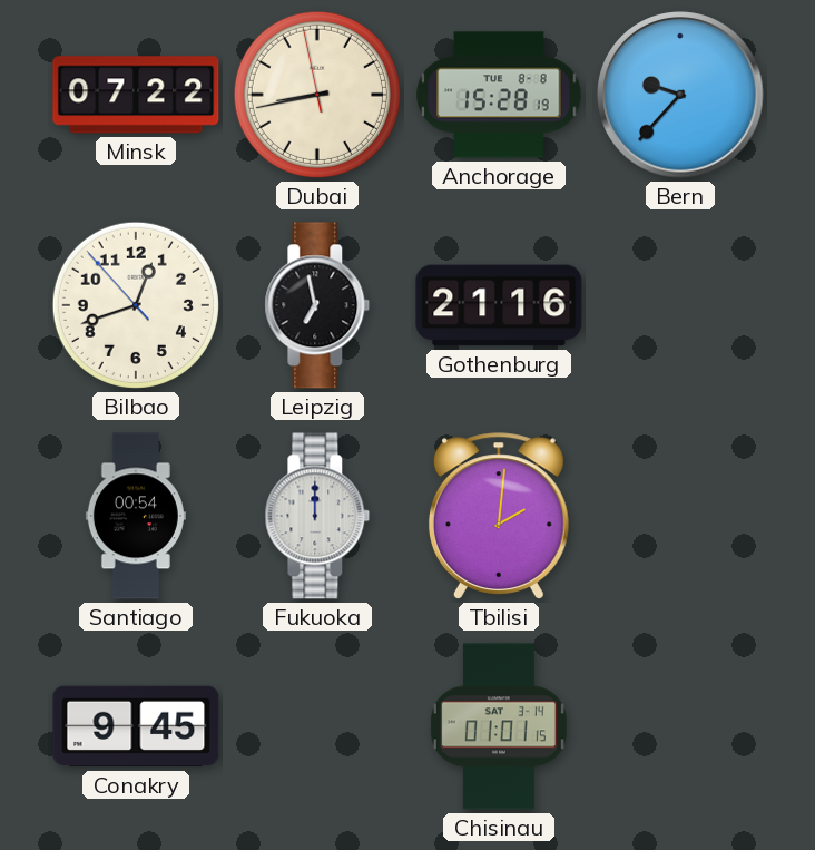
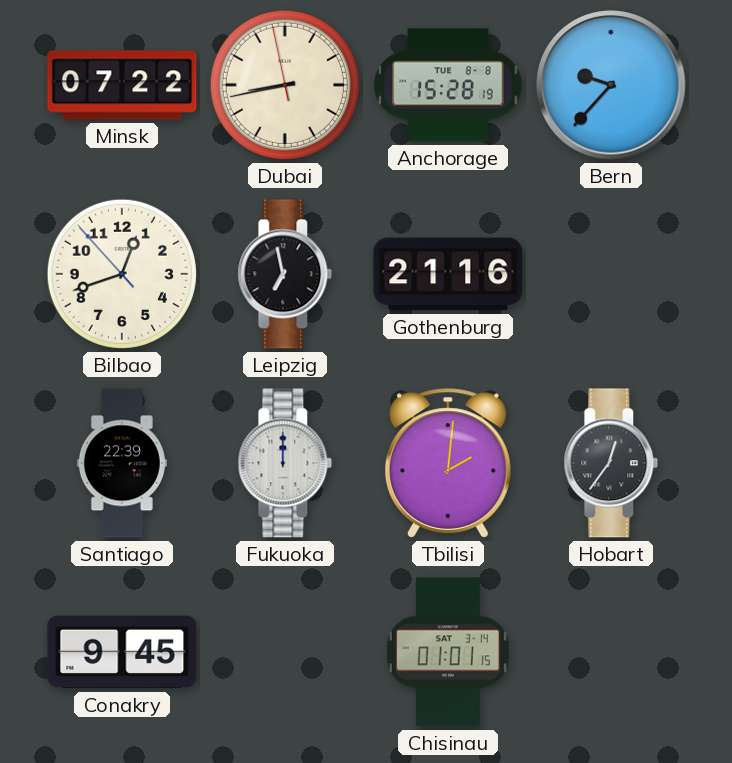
Santiago: 00:54 -> 22:39 (122, 463)
Hobart: none -> 12:36 (611, 463)
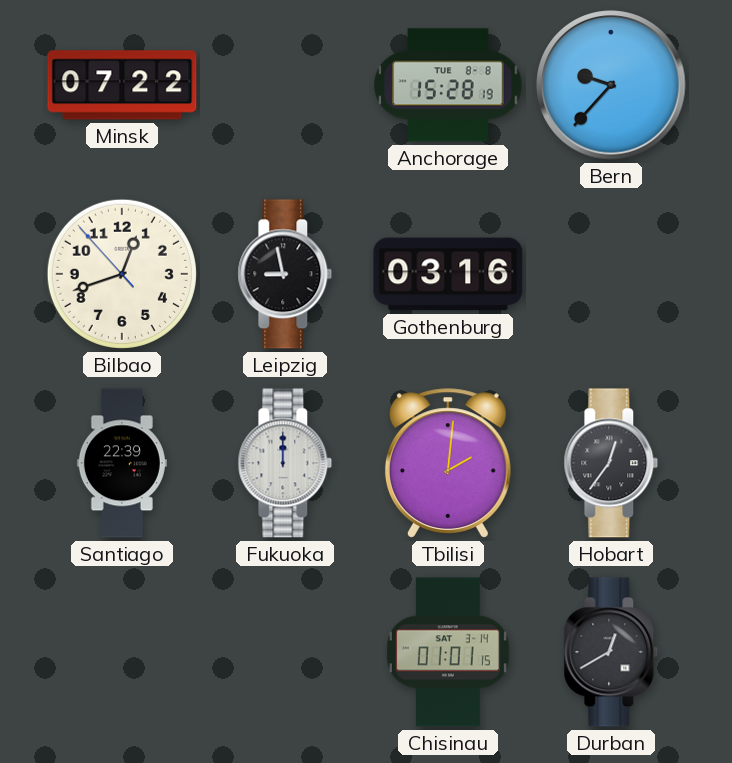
Dubai: 8:42 -> none (285, 85)
Leipzig: 6:58 -> 8:58 (285, 274)
Gothenburg: 21:16 -> 03:16 (448, 274)
Conakry: 9:45 -> none (122, 652)
Durban: none -> 12:40 (611, 652)
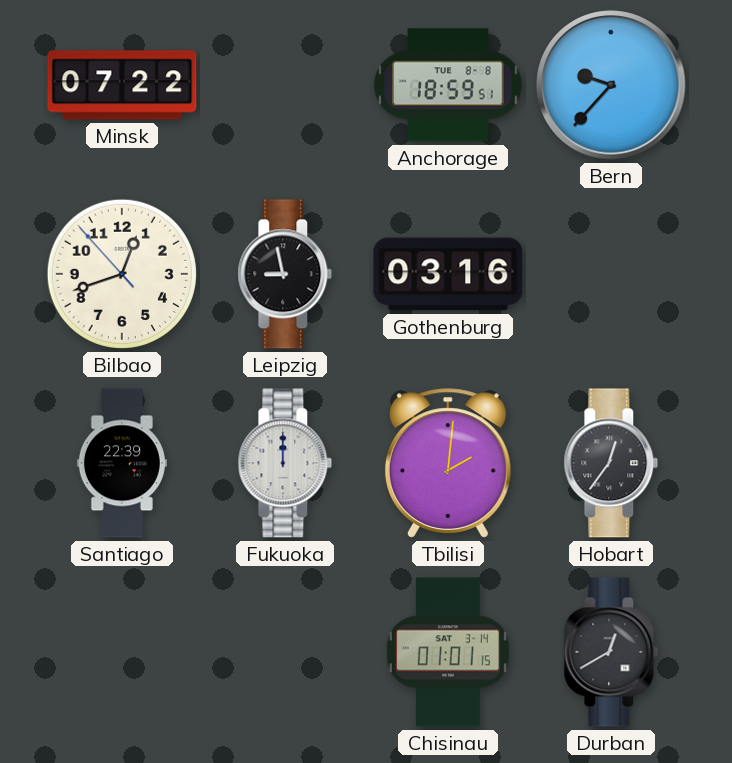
Anchorage: 15:28 -> 18:59 (448, 85)
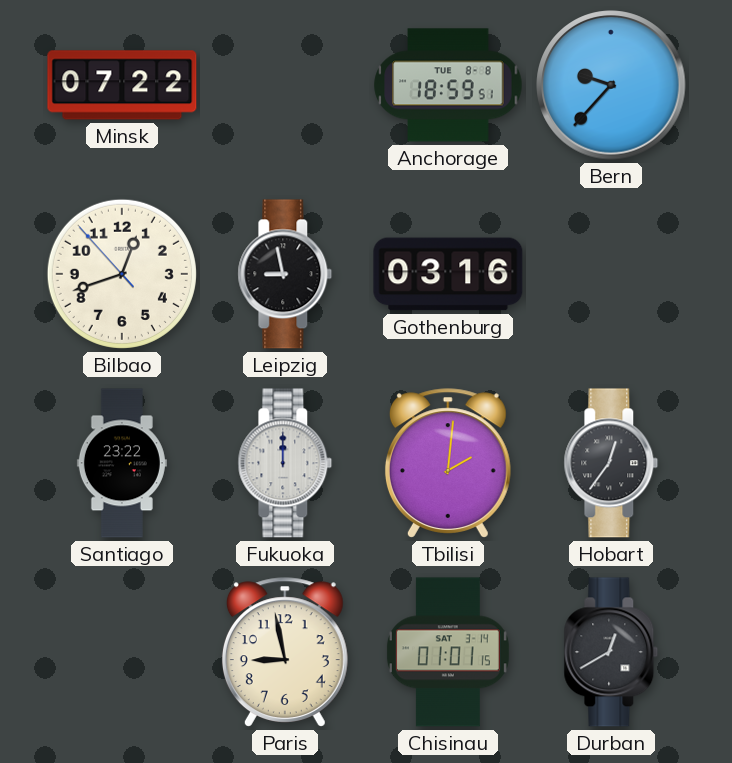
Santiago: 22:39 -> 23:22 (122, 463)
Paris: none -> 8:58 (285, 652)
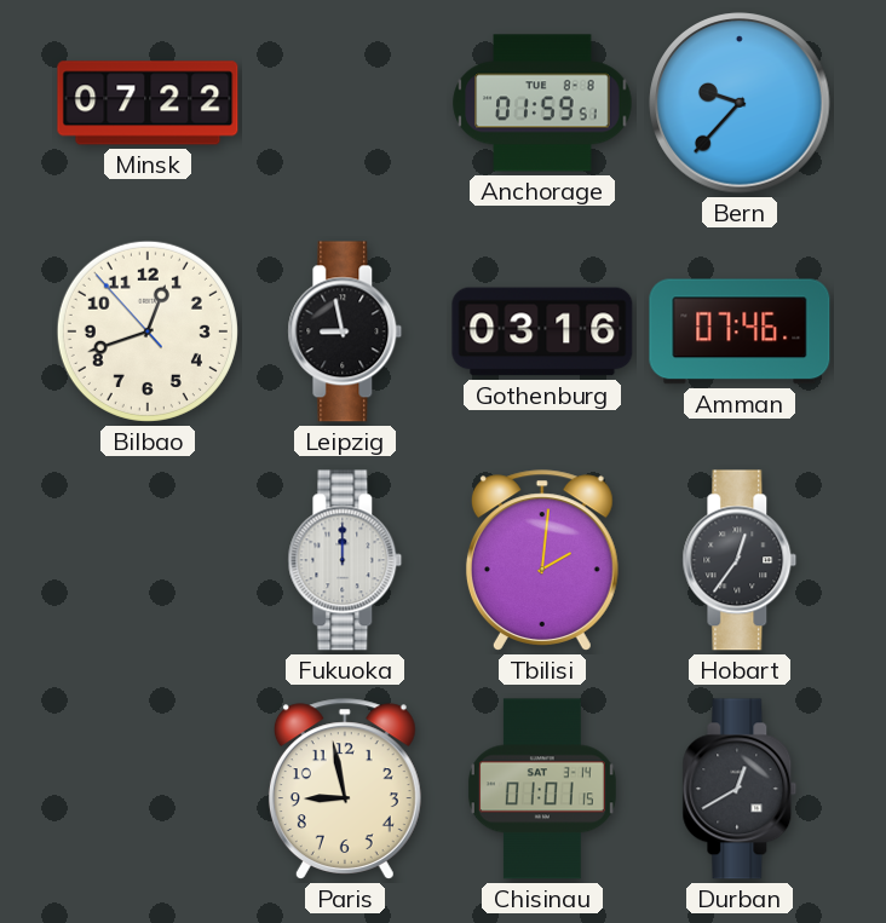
Anchorage: 18:59 -> 01:59 (542, 103)
Amman: none -> 07:46 (740, 331)
Santiago: 23:22 -> none (122, 463)
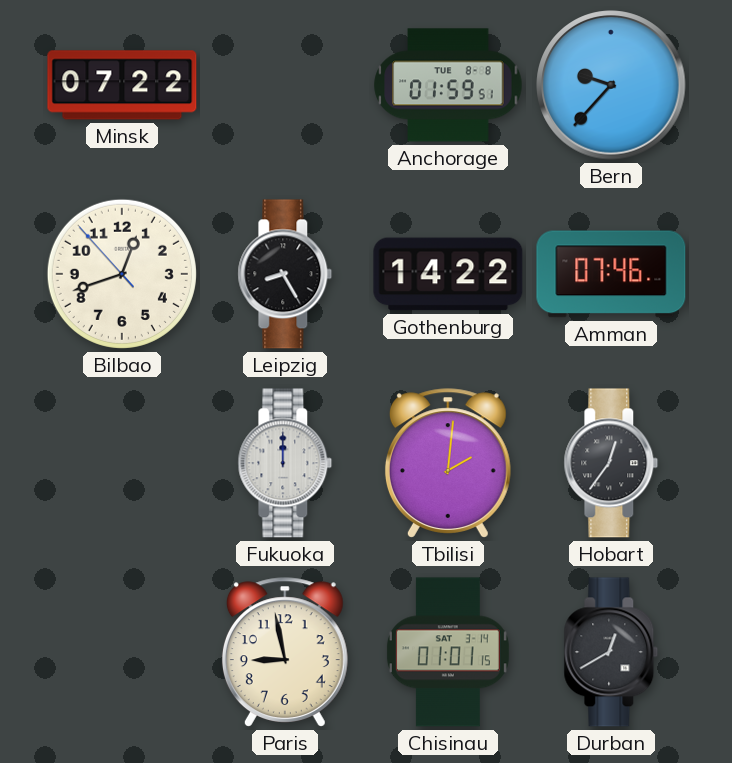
Leipzig: 8:58 -> 8:25 (285, 274)
Gothenburg: 03:16 -> 14:22 (448, 274)
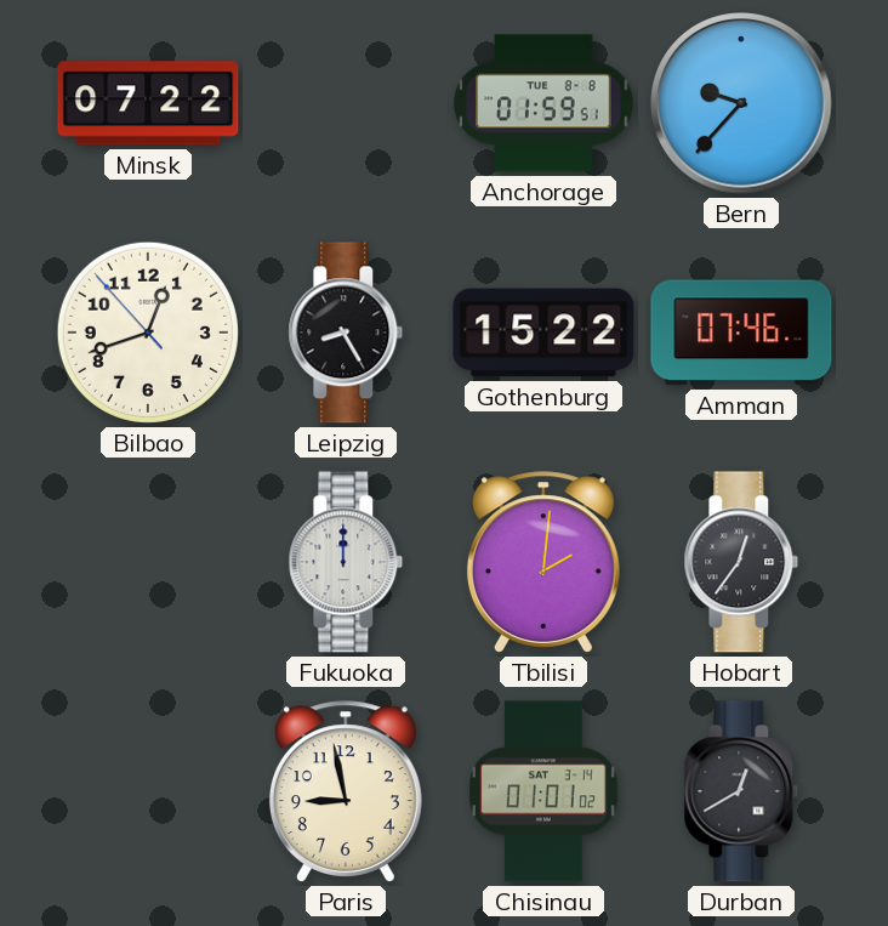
Gothenburg: 14:22 -> 15:22 (543, 333)
Chisinau: 01:01:15 -> 01:01:02 (543, 791)
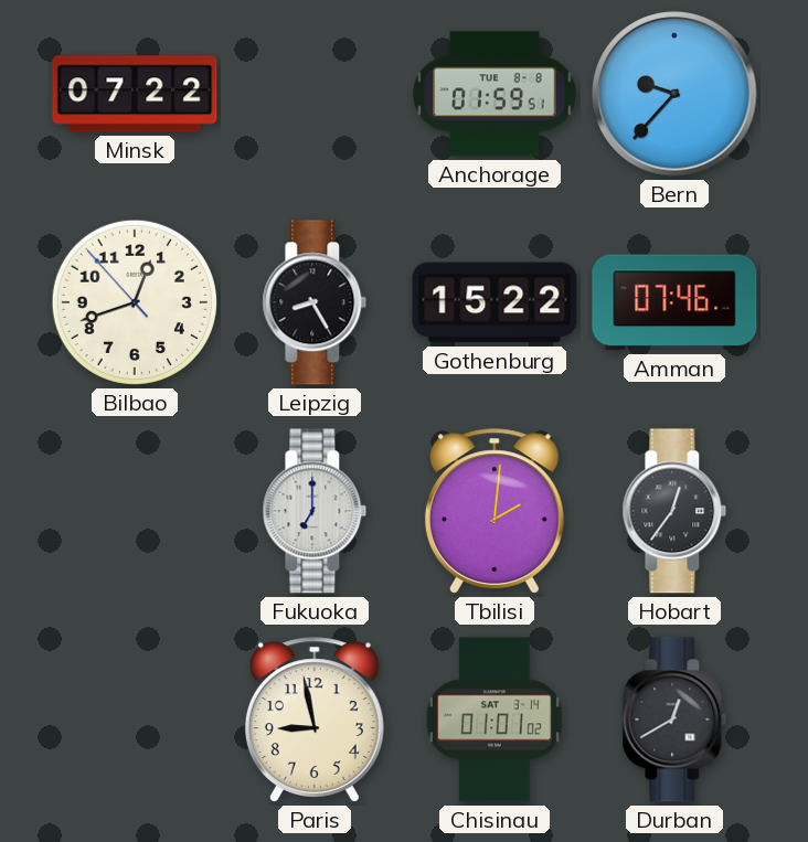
Fukuoka: 12:00 -> 7:00 (315, 511)
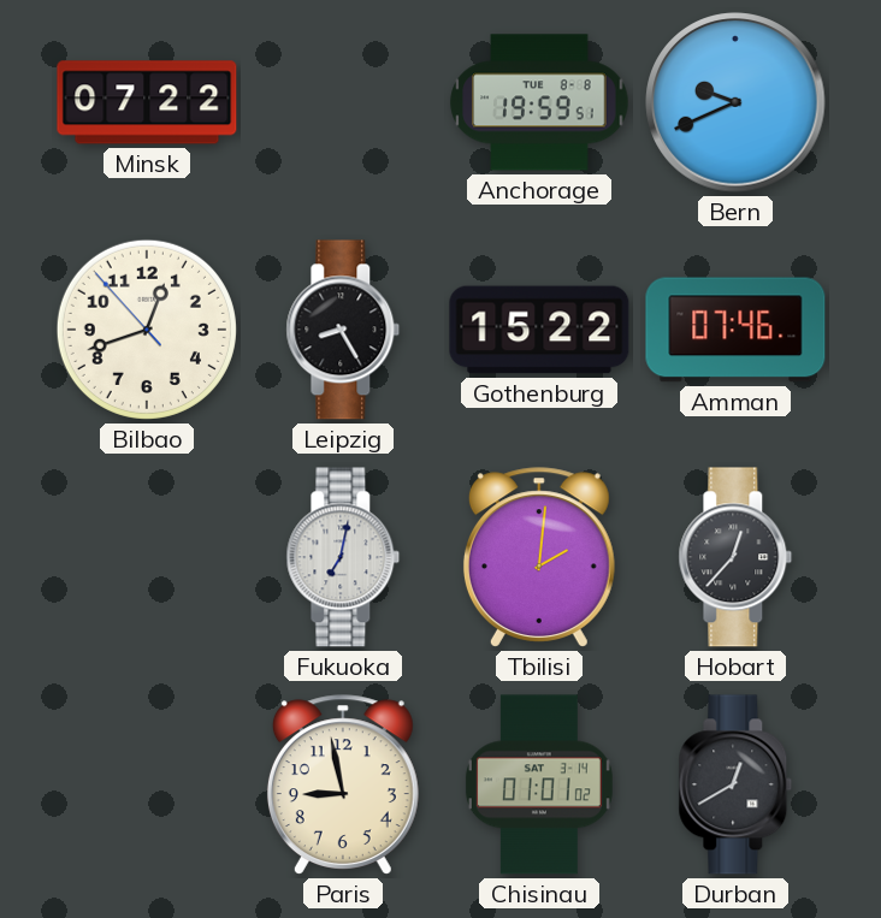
Anchorage: 01:59 -> 19:59 (539, 102)
Bern: 9:37 -> 9:41 (735, 102)
Fukuoka: 7:00 -> 7:02 (343, 557)
Hobart: 12:36 -> 12:37 (735, 557)
